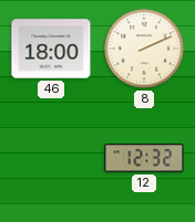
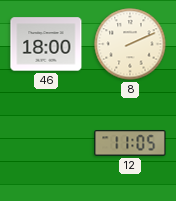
12: 12:32 -> 11:05 (130, 143)
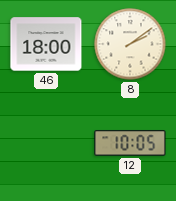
8: 2:11 -> 2:09 (130, 44)
12: 11:05 -> 10:05 (130, 143)
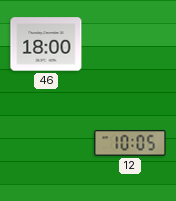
8: 2:09 -> none (130, 44)
